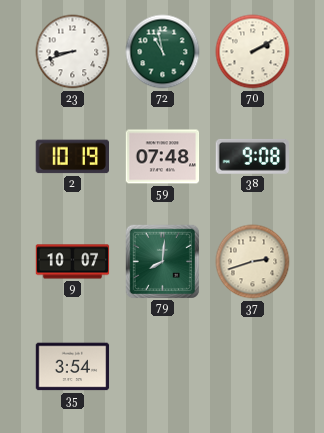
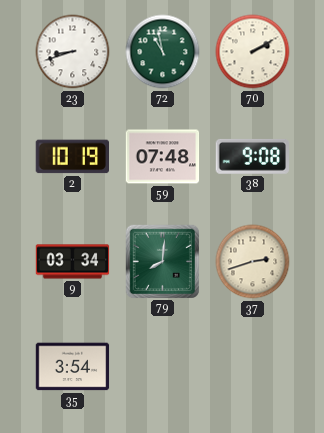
9: 10:07 -> 03:34 (73, 262)
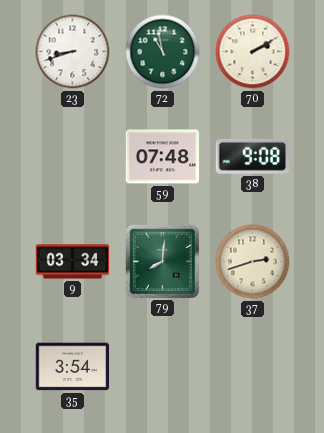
2: 10:19 -> none (72, 157)
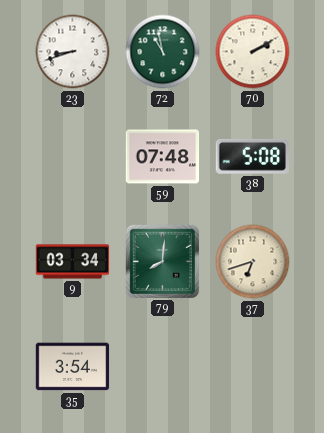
38: 9:08 -> 5:08 (252, 156)
37: 2:42 -> 6:42 (253, 262)
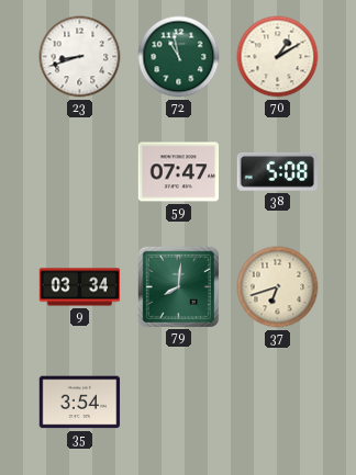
70: 2:10 -> 1:10 (278, 57)
59: 07:48 -> 07:47 (179, 172)
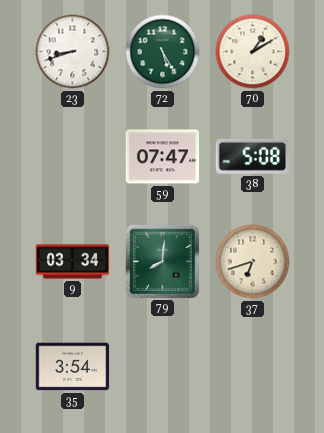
72: 10:58 -> 5:25 (163, 52)
